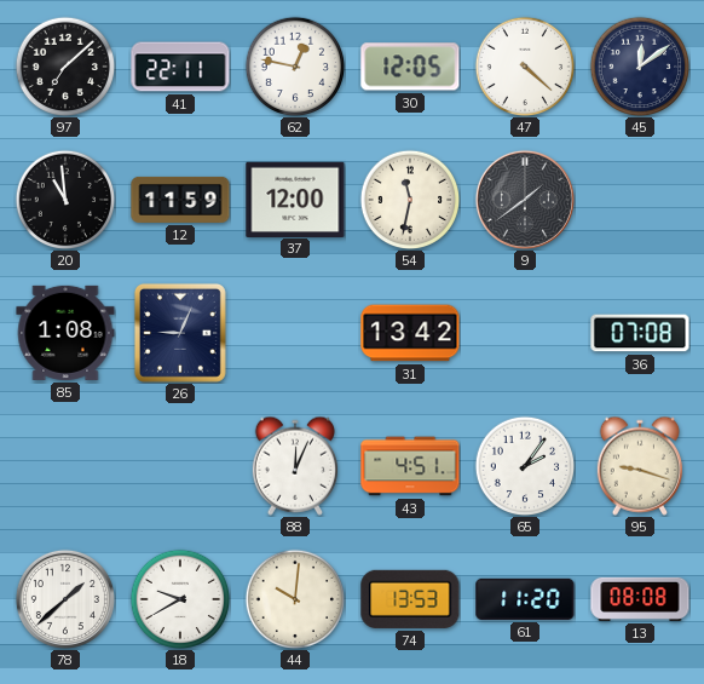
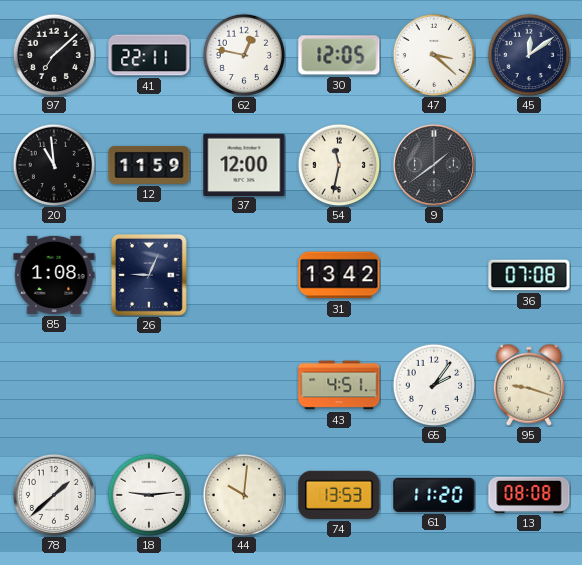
47: 4:22 -> 3:22 (434, 55)
88: 12:04 -> none (294, 466)
18: 9:40 -> 9:14 (149, 495)
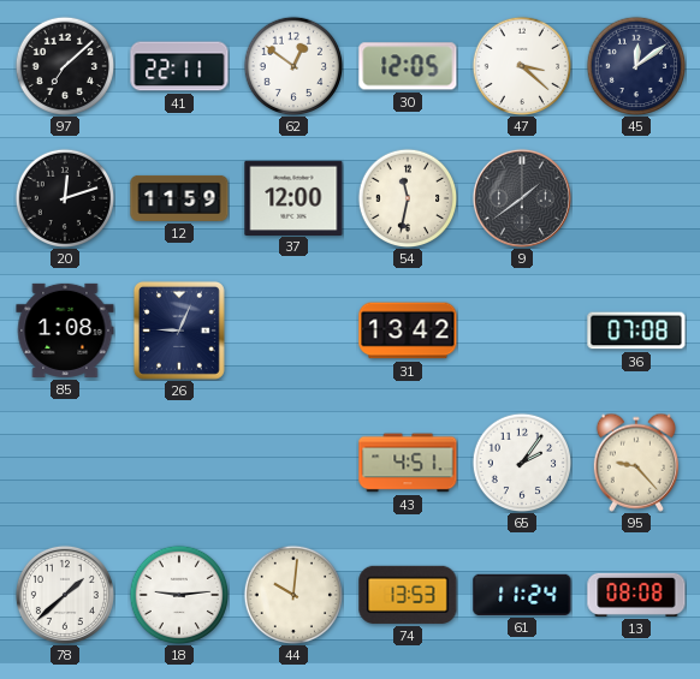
62: 12:47 -> 12:51 (293, 66)
20: 10:59 -> 12:12 (65, 198)
95: 9:18 -> 9:23 (635, 463)
61: 11:20 -> 11:24 (522, 595)
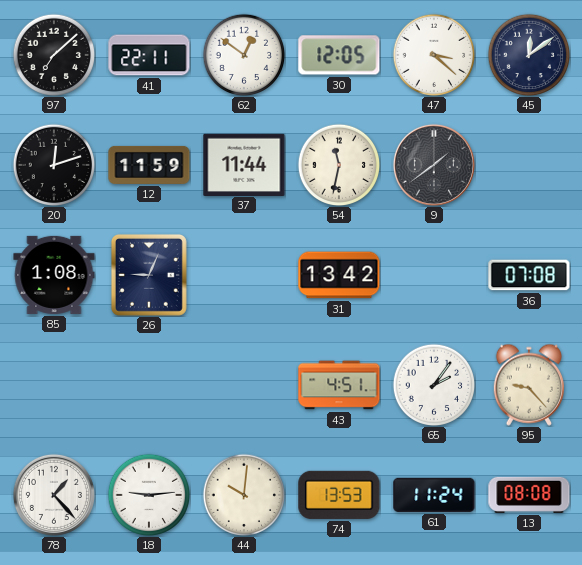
37: 12:00 -> 11:44 (244, 164)
78: 1:38 -> 1:23 (54, 495)
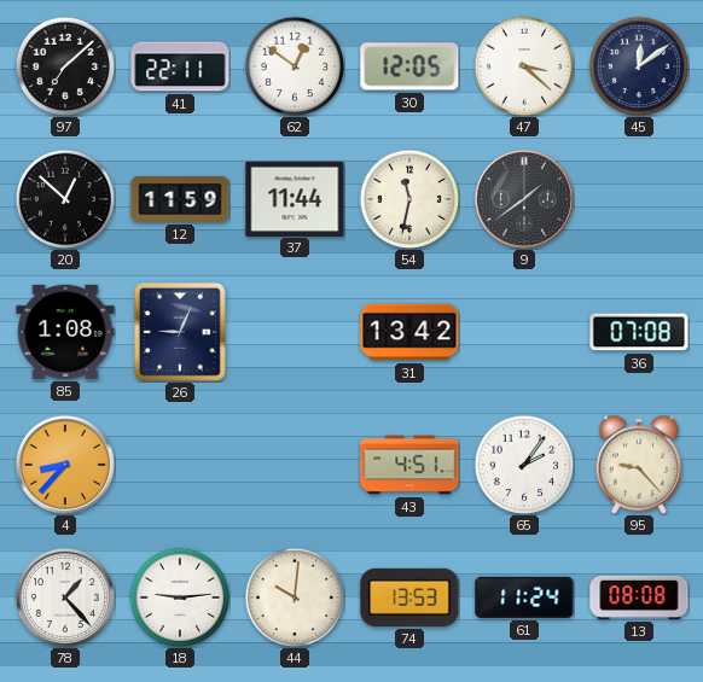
20: 12:12 -> 12:52 (65, 199)
4: none -> 8:37 (65, 465)
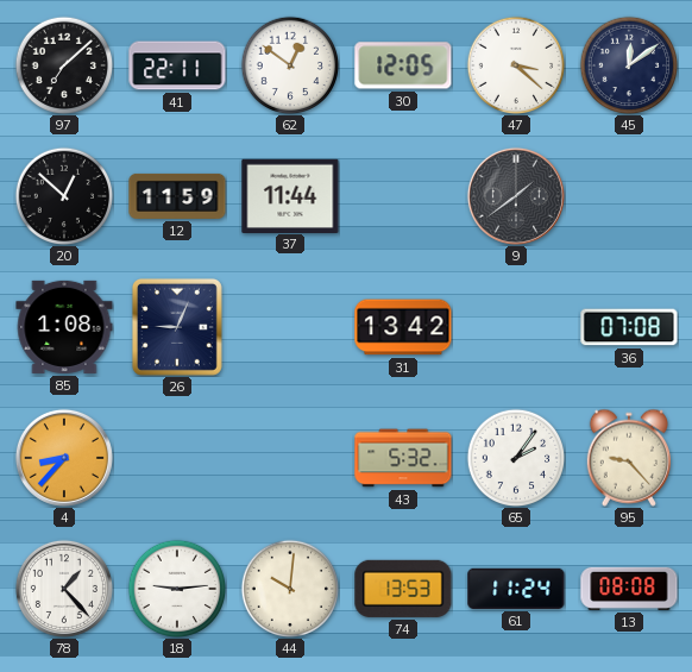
54: 11:32 -> none (409, 199)
43: 4:51 -> 5:32 (403, 458)
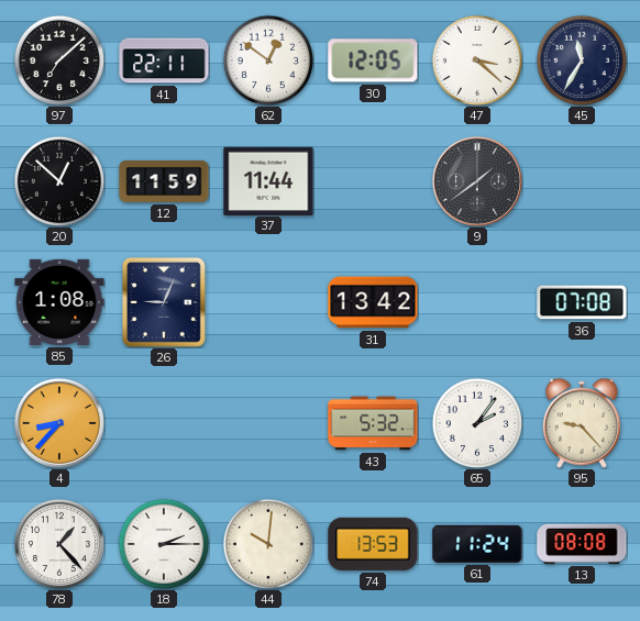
45: 12:09 -> 11:35 (582, 60)
18: 9:14 -> 2:15 (164, 544)
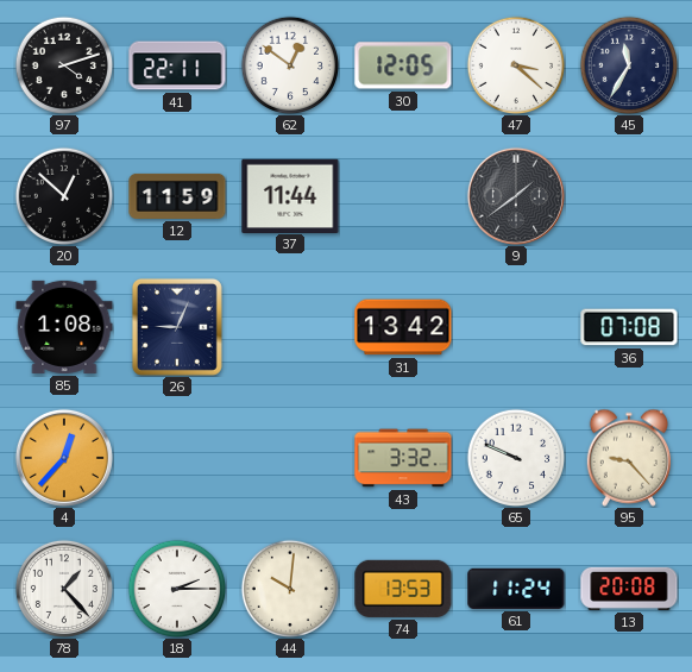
97: 7:08 -> 4:12 (64, 65)
4: 8:37 -> 12:37 (64, 458)
43: 5:32 -> 3:32 (403, 458)
65: 2:06 -> 9:49 (516, 458)
13: 08:08 -> 20:08 (629, 589)
